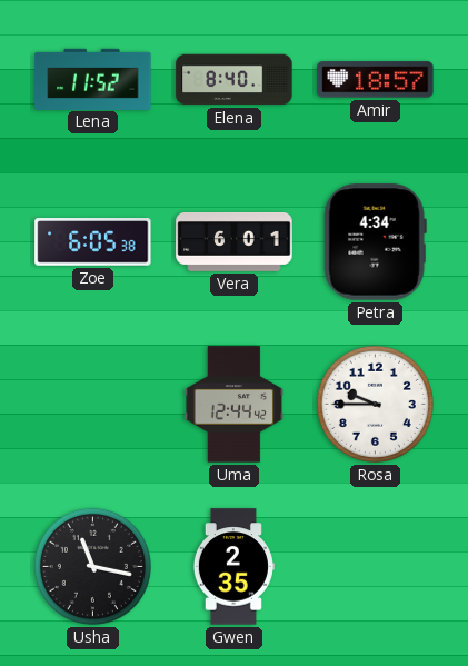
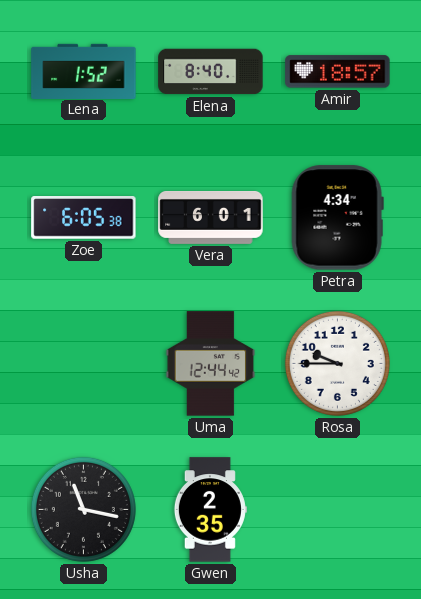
Lena: 11:52 -> 1:52 (84, 71)
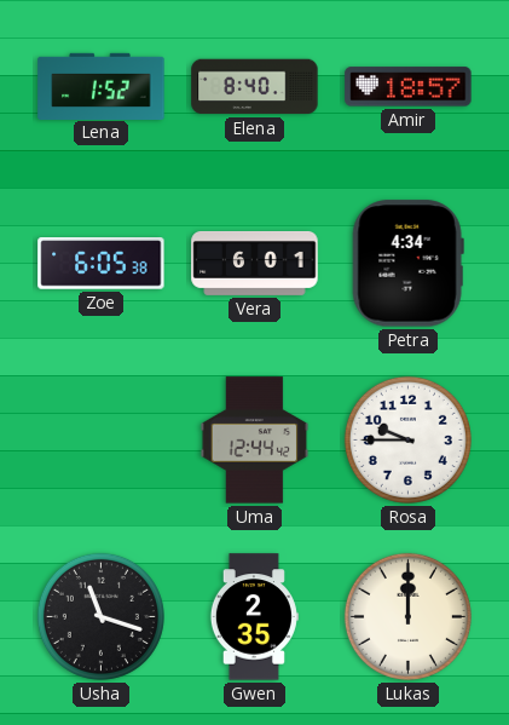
Usha: 11:17 -> 11:18 (100, 616)
Lukas: none -> 12:00 (407, 616)
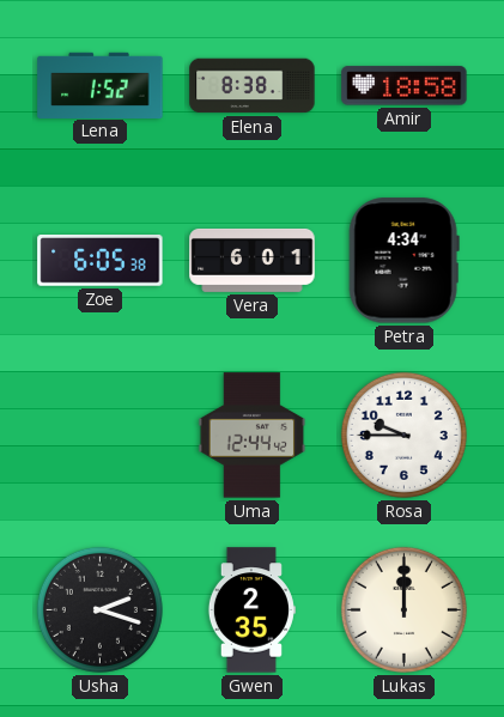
Elena: 8:40 -> 8:38 (253, 86)
Amir: 18:57 -> 18:58 (405, 86)
Usha: 11:18 -> 2:18 (99, 609)
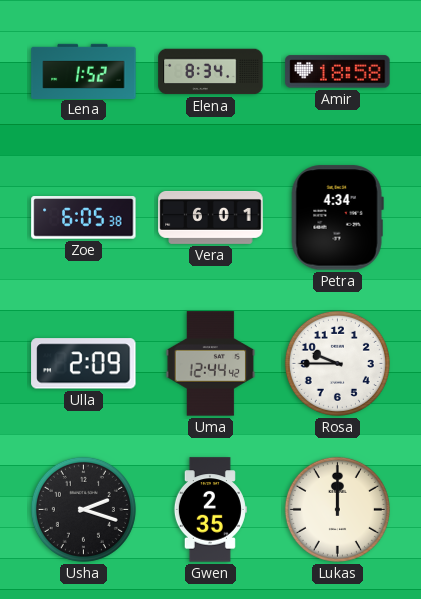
Elena: 8:38 -> 8:34 (211, 72)
Ulla: none -> 2:09 (84, 364)
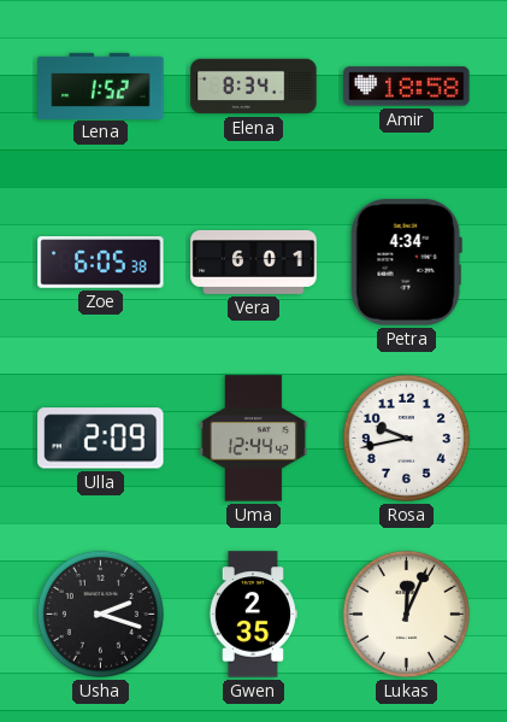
Rosa: 9:45 -> 9:43 (406, 438)
Lukas: 12:00 -> 12:04 (406, 614)
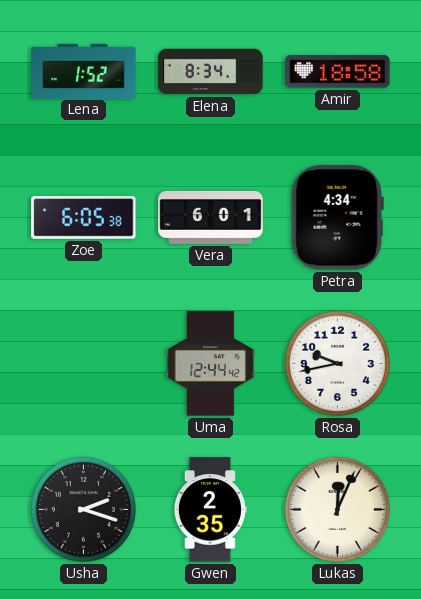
Ulla: 2:09 -> none (101, 439)
